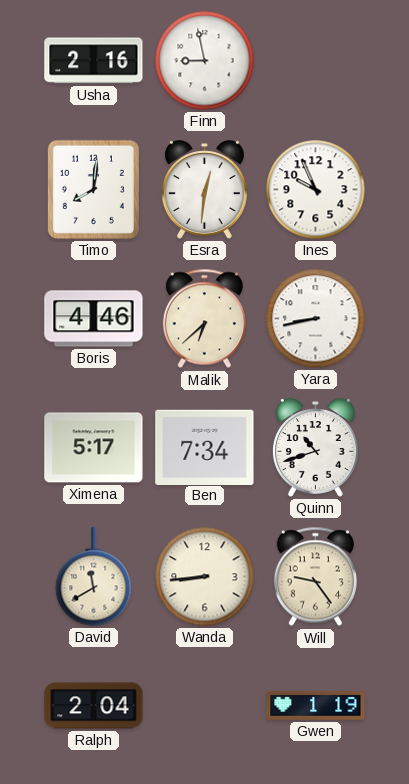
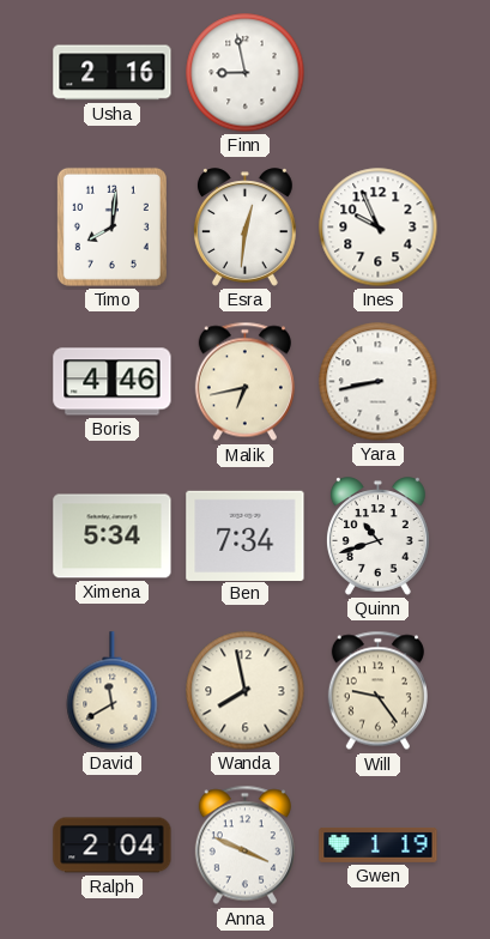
Malik: 6:38 -> 6:43 (244, 382)
Ximena: 5:17 -> 5:34 (113, 537)
Wanda: 8:44 -> 7:58 (246, 691)
Anna: none -> 3:49 (244, 846)
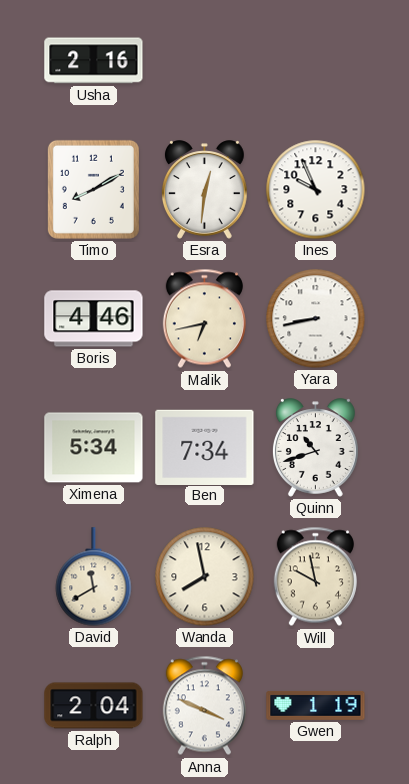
Finn: 8:58 -> none (246, 73)
Timo: 8:01 -> 8:10 (93, 189)
Will: 9:24 -> 9:58 (315, 577)
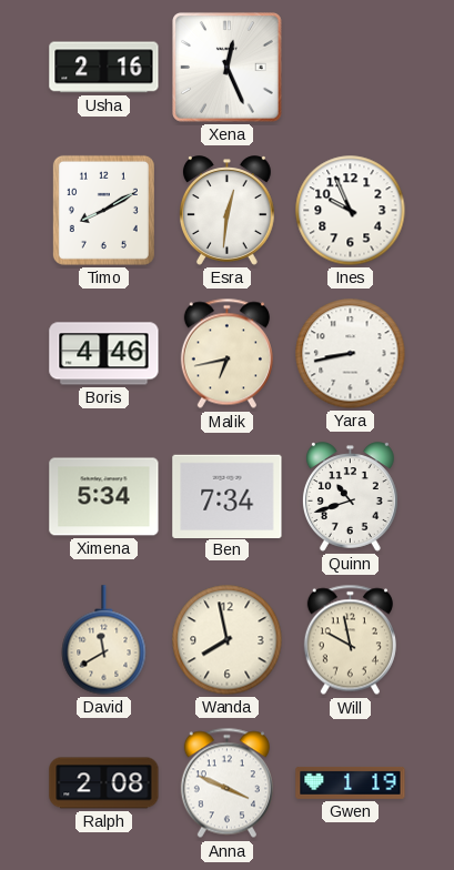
Xena: none -> 12:26 (228, 68)
Ralph: 2:04 -> 2:08 (104, 783)
